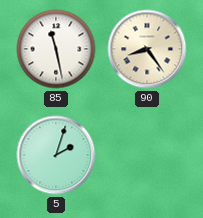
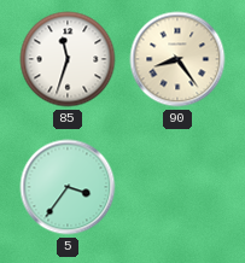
85: 11:28 -> 11:33 (68, 59)
5: 2:03 -> 3:36 (68, 187)
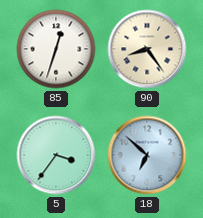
85: 11:33 -> 12:33 (56, 49)
18: none -> 6:52 (147, 155)
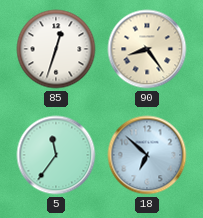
5: 3:36 -> 11:36 (56, 155)
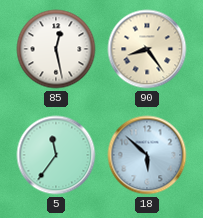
85: 12:33 -> 12:28 (56, 49)
18: 6:52 -> 5:52 (147, 155)
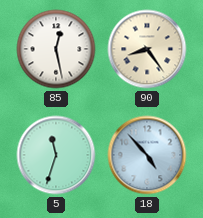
5: 11:36 -> 11:33 (56, 155)
18: 5:52 -> 4:53 (147, 155)
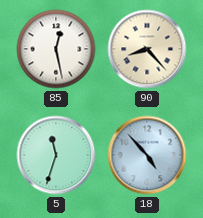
90: 8:24 -> 8:23 (147, 49)
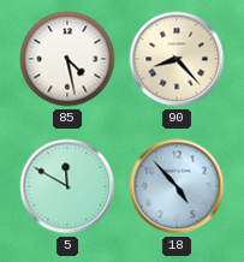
85: 12:28 -> 4:28 (67, 59)
5: 11:33 -> 11:50 (67, 186)
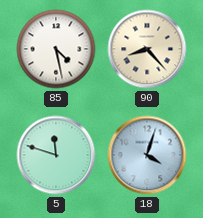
5: 11:50 -> 11:48 (56, 155)
18: 4:53 -> 4:03 (147, 155)
